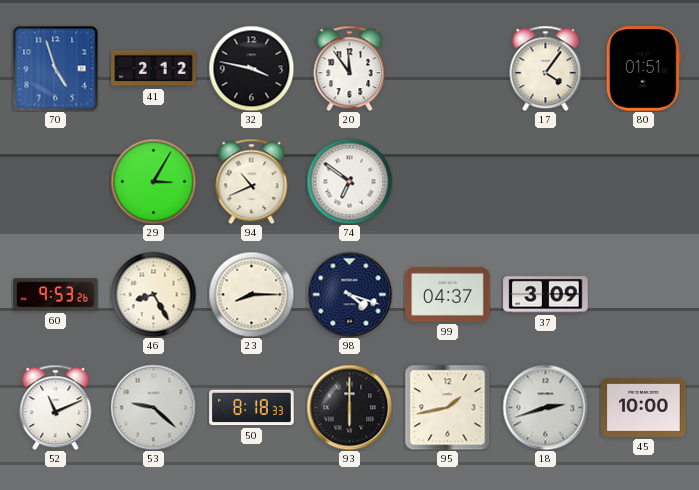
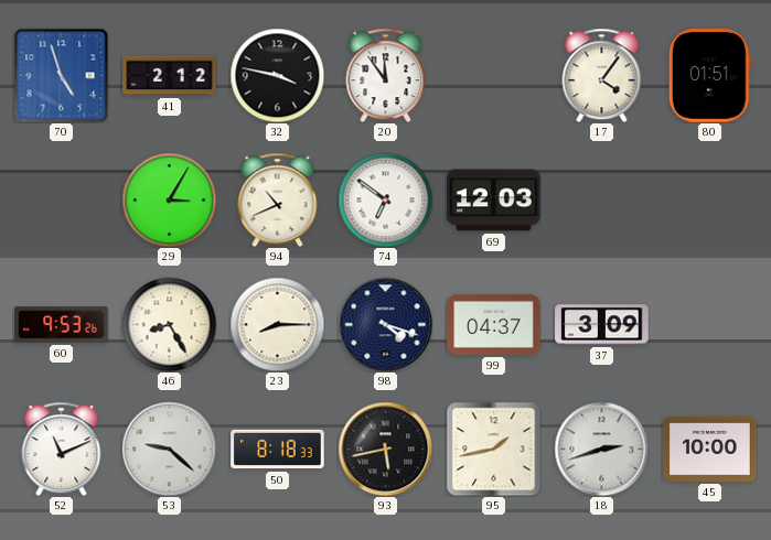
69: none -> 12:03 (494, 201)
93: 6:00 -> 5:43 (385, 449)
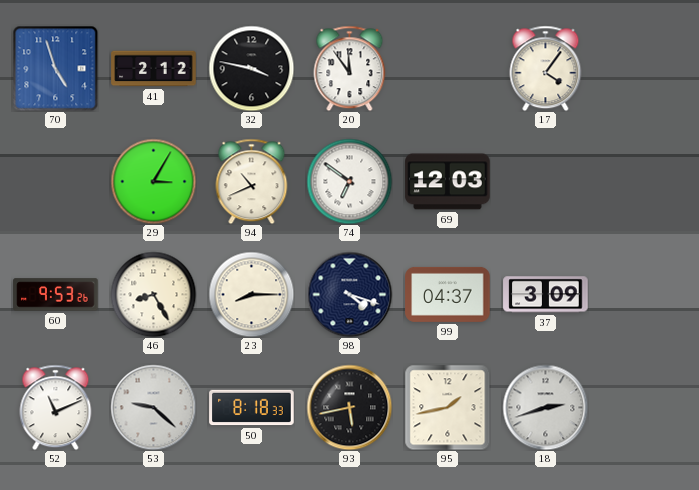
80: 01:51 -> none (709, 76)
45: 10:00 -> none (710, 449)
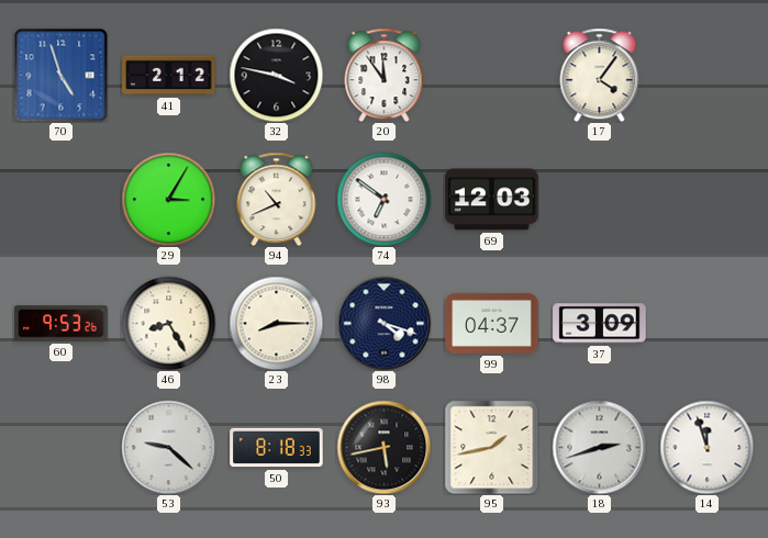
52: 11:11 -> none (56, 407)
14: none -> 11:57 (706, 447)
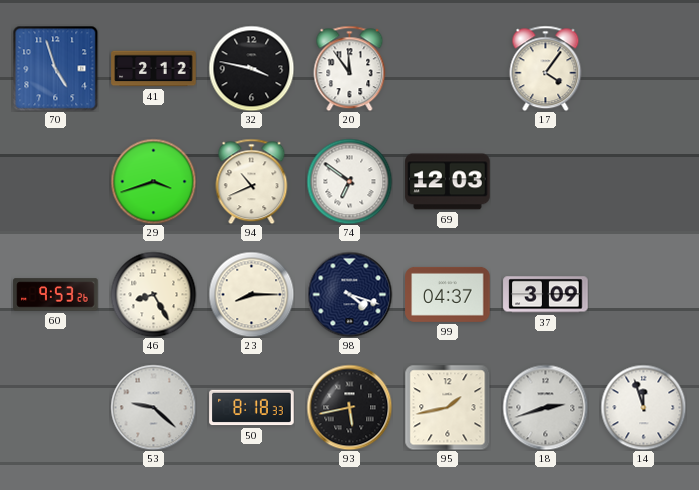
29: 3:05 -> 3:42 (153, 181)
